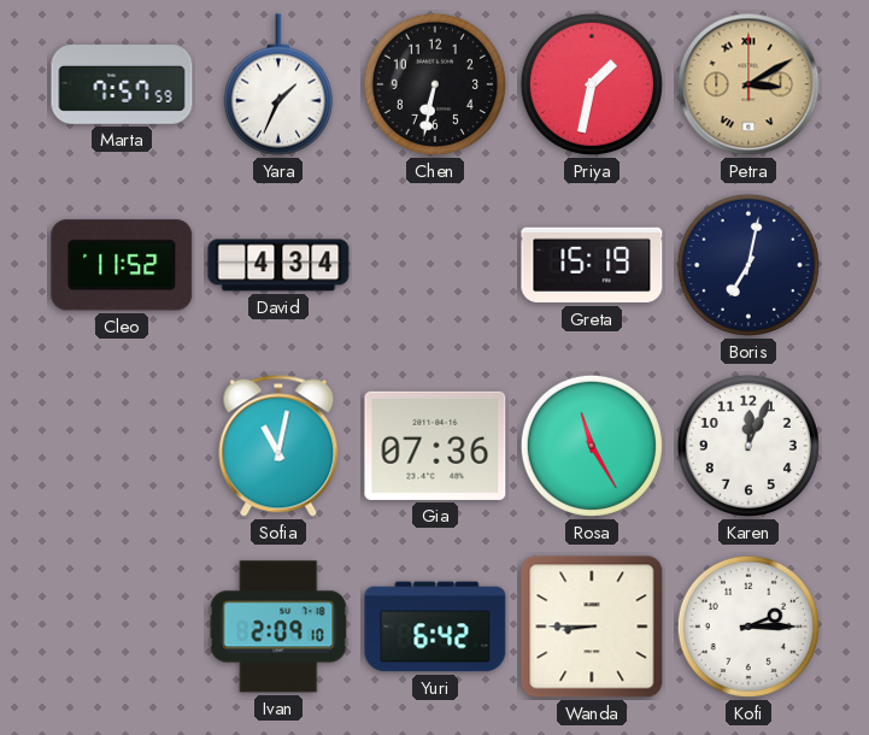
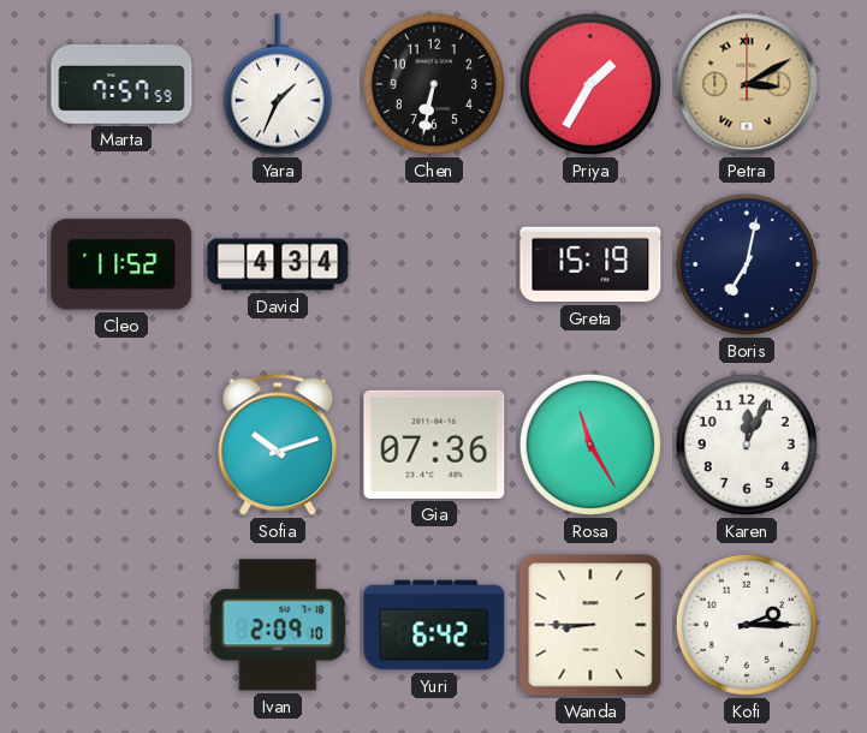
Priya: 1:32 -> 1:35 (590, 84)
Sofia: 11:02 -> 10:12 (278, 445)
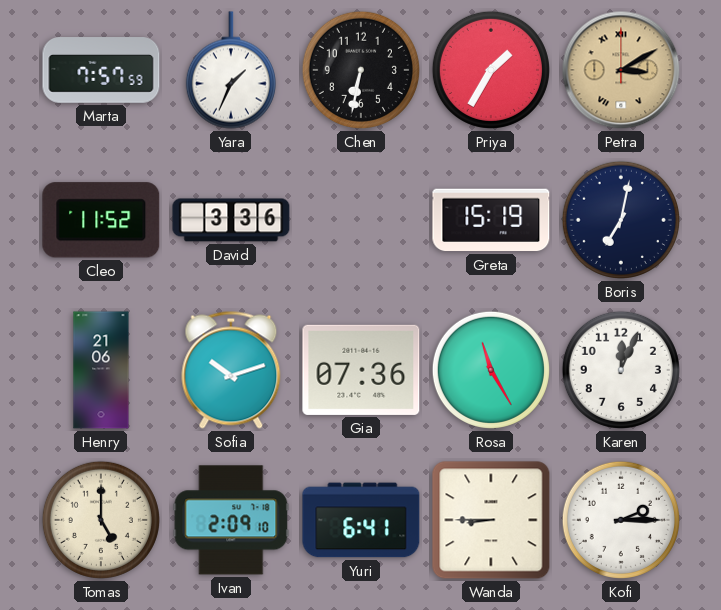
David: 4:34 -> 3:36 (231, 220)
Henry: none -> 21:06 (101, 370)
Tomas: none -> 5:00 (101, 520)
Yuri: 6:42 -> 6:41 (361, 520)
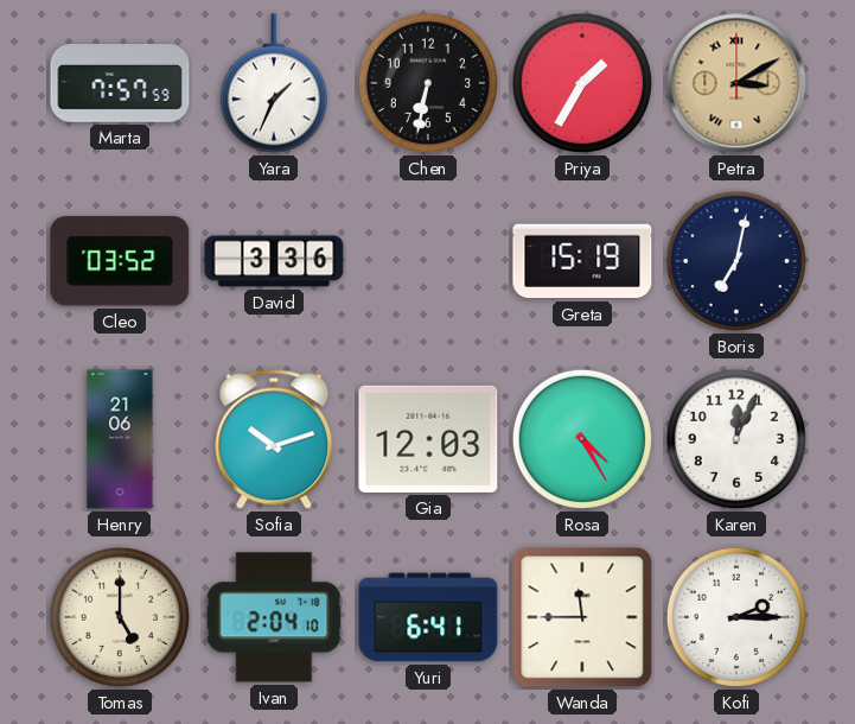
Cleo: 11:52 -> 03:52 (120, 261)
Gia: 07:36 -> 12:03 (428, 439)
Rosa: 11:25 -> 4:25 (582, 439)
Ivan: 2:09 -> 2:04 (274, 617)
Wanda: 8:45 -> 11:45 (582, 617)
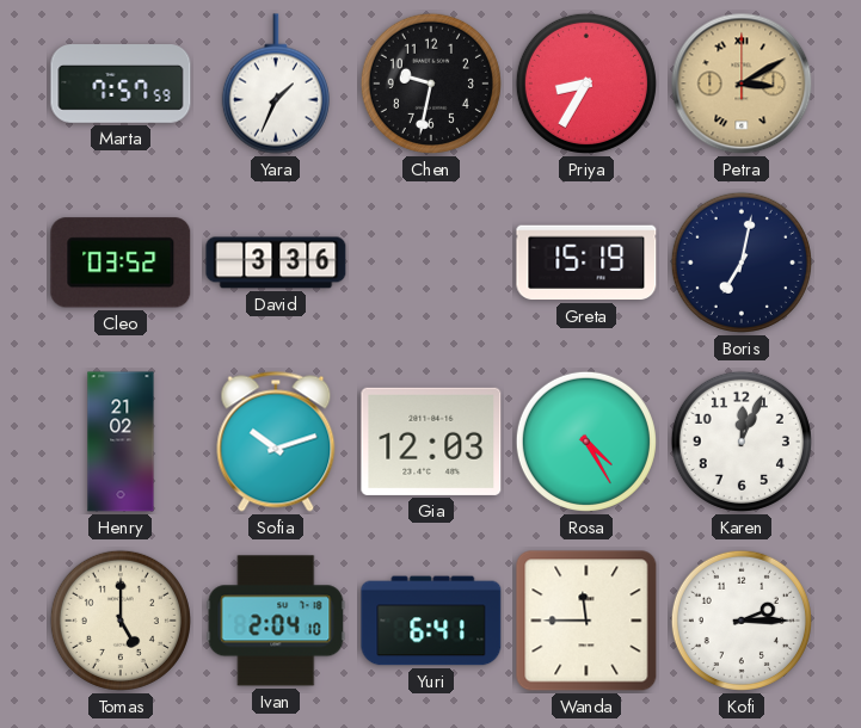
Chen: 6:32 -> 9:32 (431, 84)
Priya: 1:35 -> 8:35 (586, 84)
Henry: 21:06 -> 21:02 (121, 442)
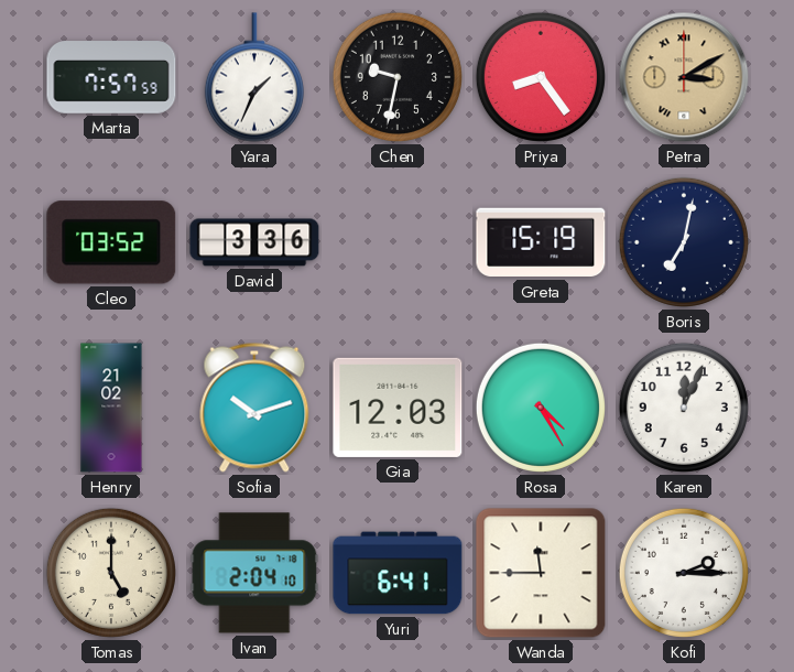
Priya: 8:35 -> 8:24 (541, 77)
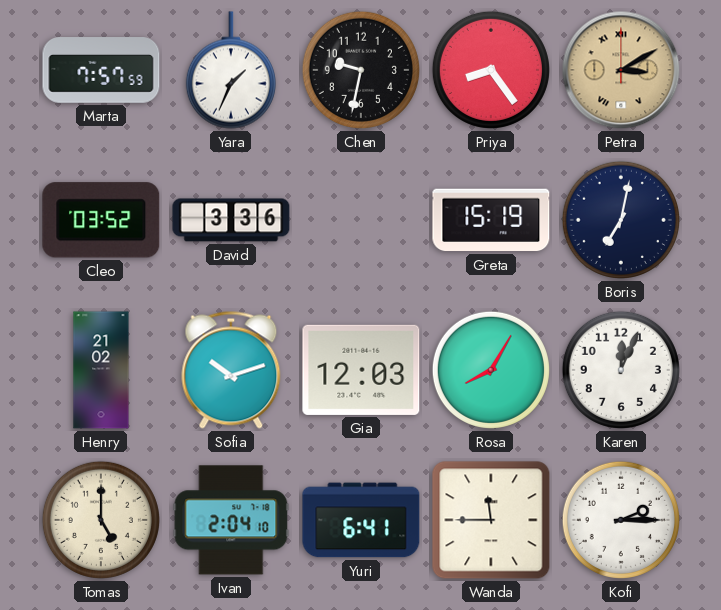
Rosa: 4:25 -> 8:05 (491, 370)
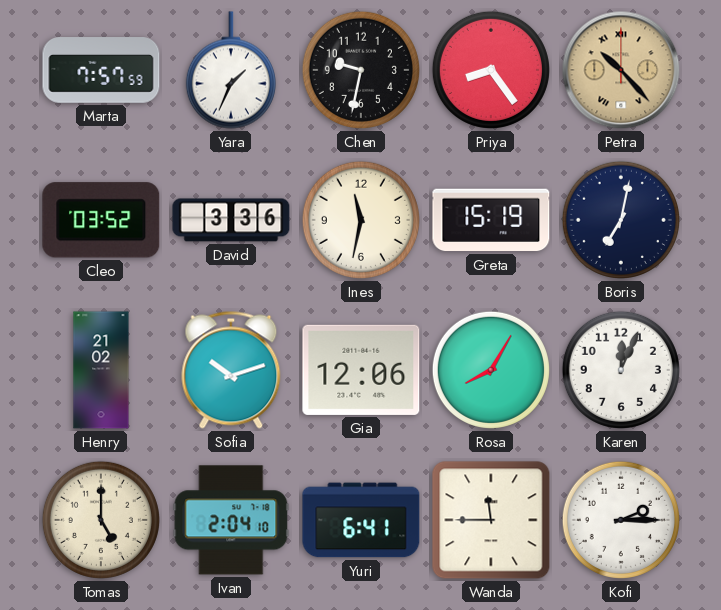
Petra: 3:10 -> 10:23 (621, 70)
Ines: none -> 11:32 (361, 220)
Gia: 12:03 -> 12:06 (361, 370)
